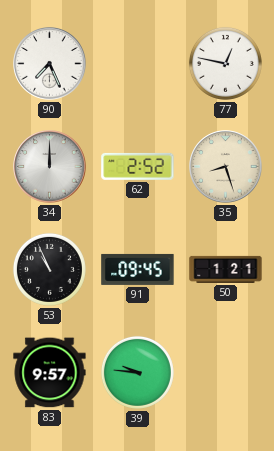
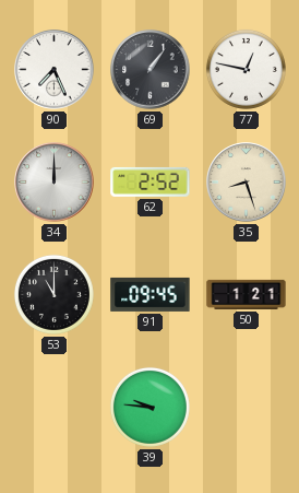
69: none -> 1:06 (151, 70)
53: 10:56 -> 11:00 (53, 294)
83: 9:57 -> none (50, 373)
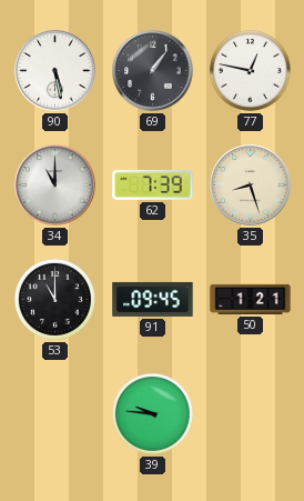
90: 7:26 -> 5:28 (55, 71)
34: 12:00 -> 11:00 (55, 186)
62: 2:52 -> 7:39 (153, 184)
